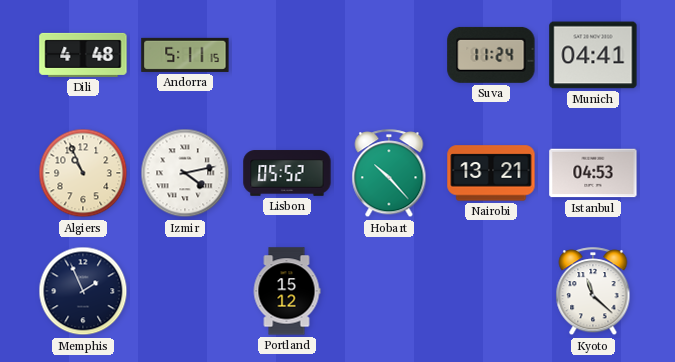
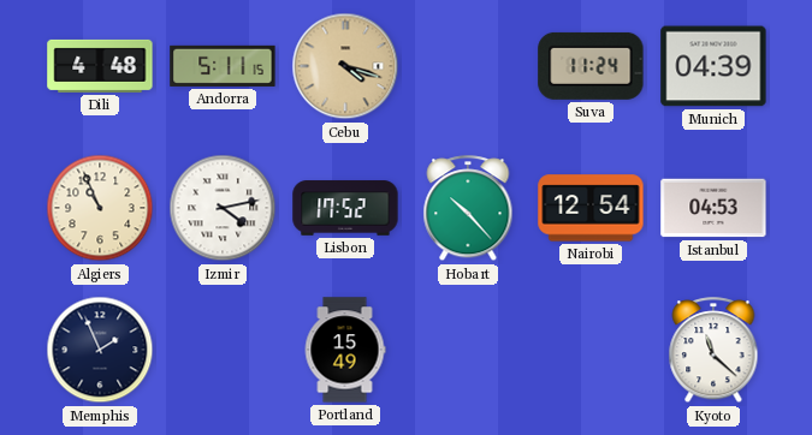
Cebu: none -> 4:18 (345, 66)
Munich: 04:41 -> 04:39 (713, 66)
Lisbon: 05:52 -> 17:52 (345, 208)
Nairobi: 13:21 -> 12:54 (591, 208)
Portland: 15:12 -> 15:49 (345, 350)
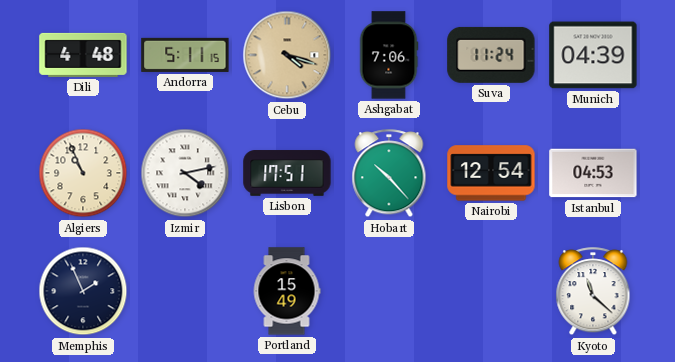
Ashgabat: none -> 7:06 (389, 55)
Lisbon: 17:52 -> 17:51 (287, 173)
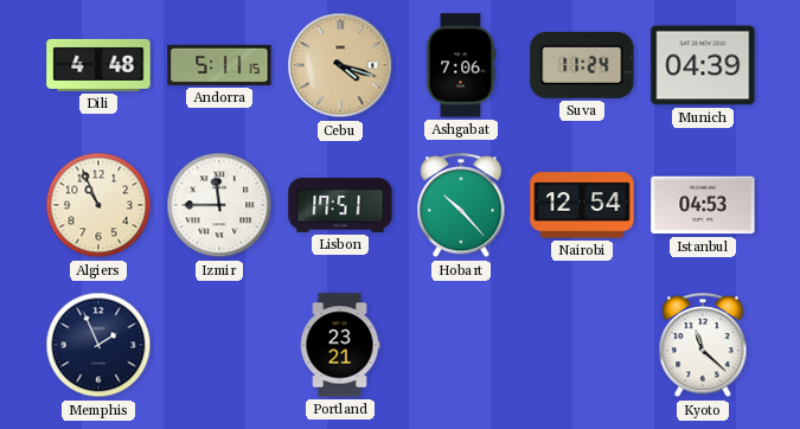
Izmir: 4:13 -> 11:45 (219, 205)
Portland: 15:49 -> 23:21 (340, 345)
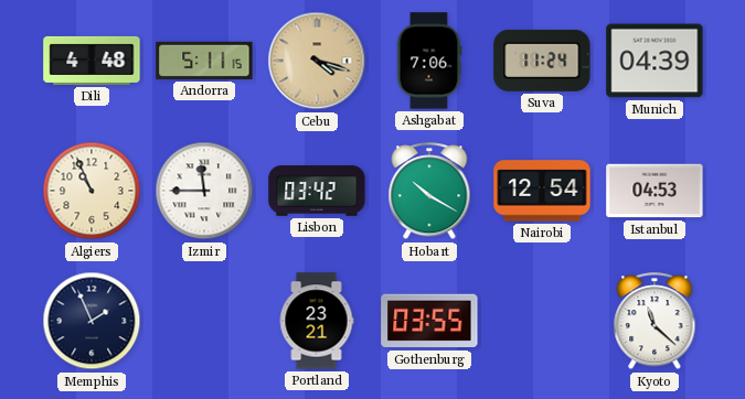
Lisbon: 17:51 -> 03:42 (317, 191)
Hobart: 10:23 -> 10:20 (429, 192)
Gothenburg: none -> 03:55 (429, 321)
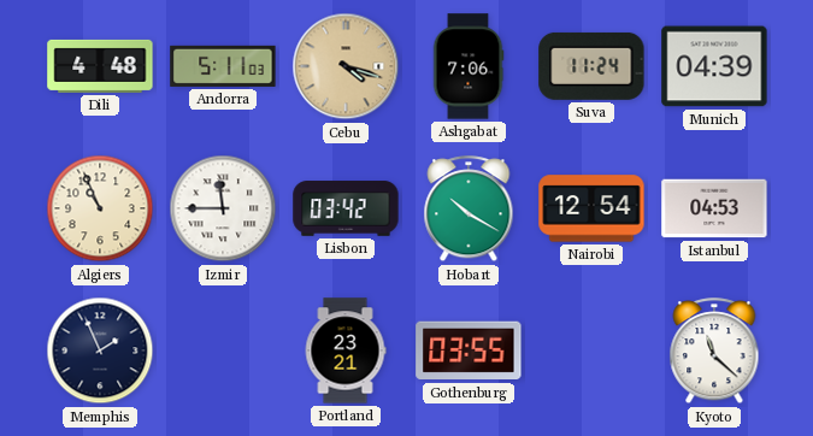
Andorra: 5:11:15 -> 5:11:03 (223, 66)
